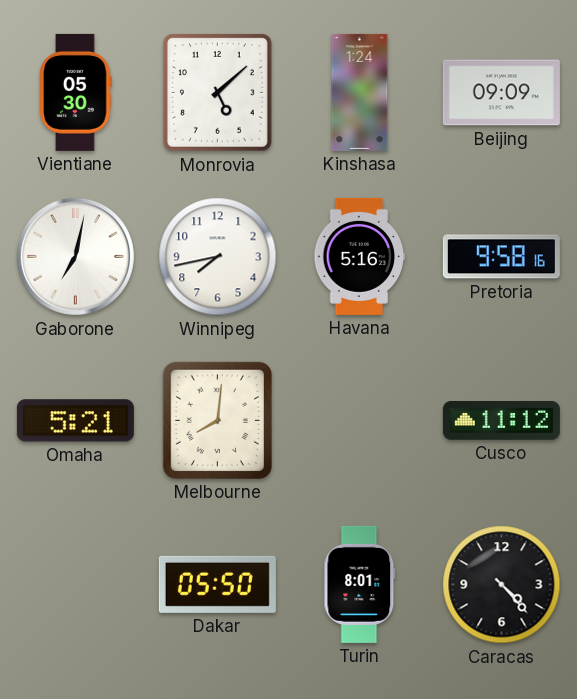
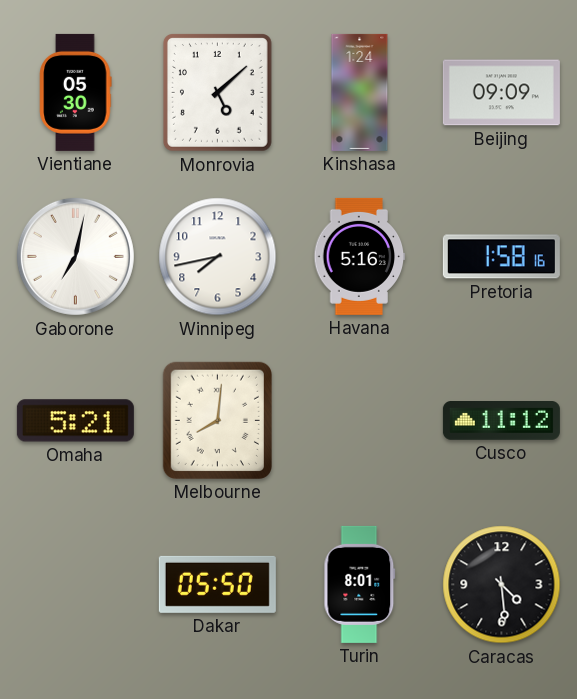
Pretoria: 9:58 -> 1:58 (501, 257)
Caracas: 4:23 -> 4:29 (502, 585)
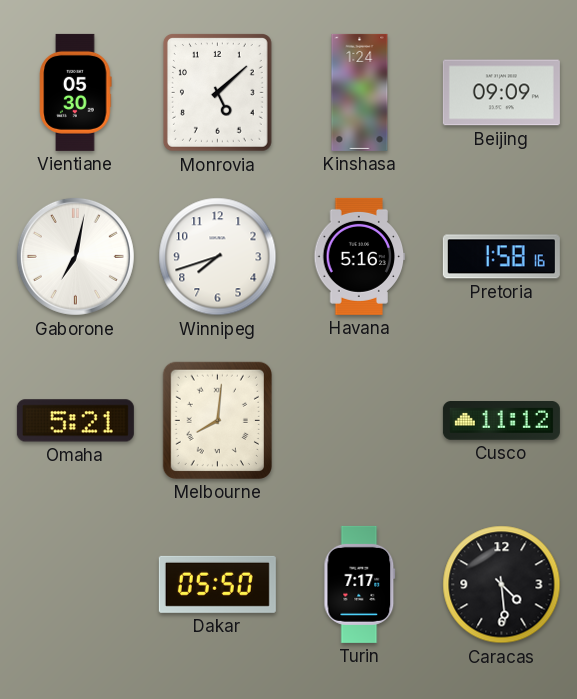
Winnipeg: 7:43 -> 7:42 (218, 257)
Turin: 8:01 -> 7:17 (360, 584)
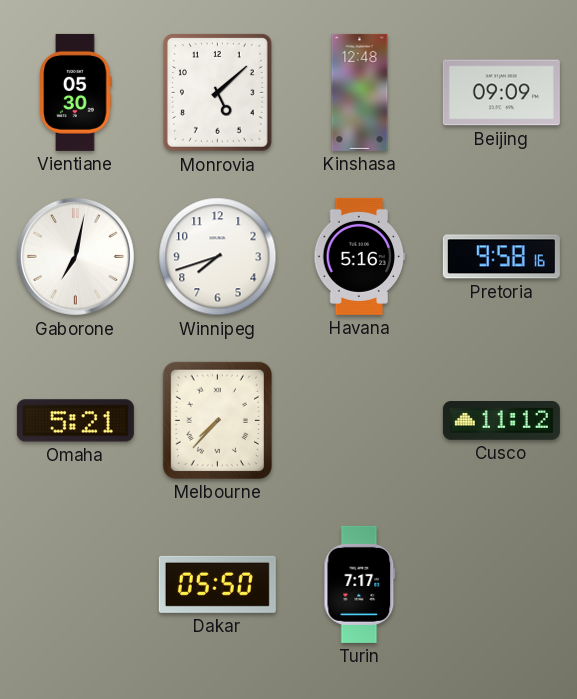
Kinshasa: 1:24 -> 12:48 (360, 92)
Pretoria: 1:58 -> 9:58 (501, 257)
Melbourne: 8:01 -> 7:37 (217, 420)
Caracas: 4:29 -> none (502, 585)
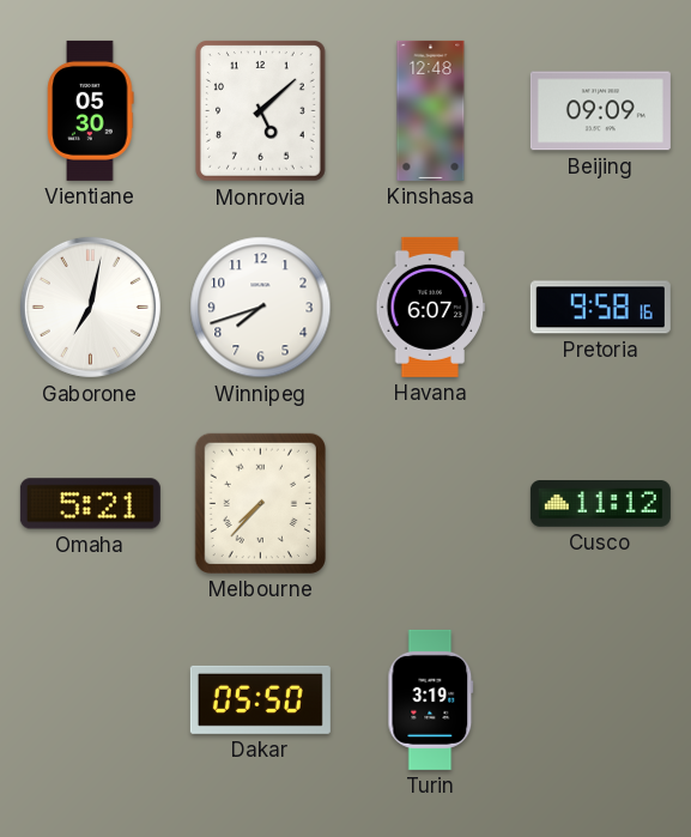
Havana: 5:16 -> 6:07 (431, 307)
Turin: 7:17 -> 3:19 (431, 699)
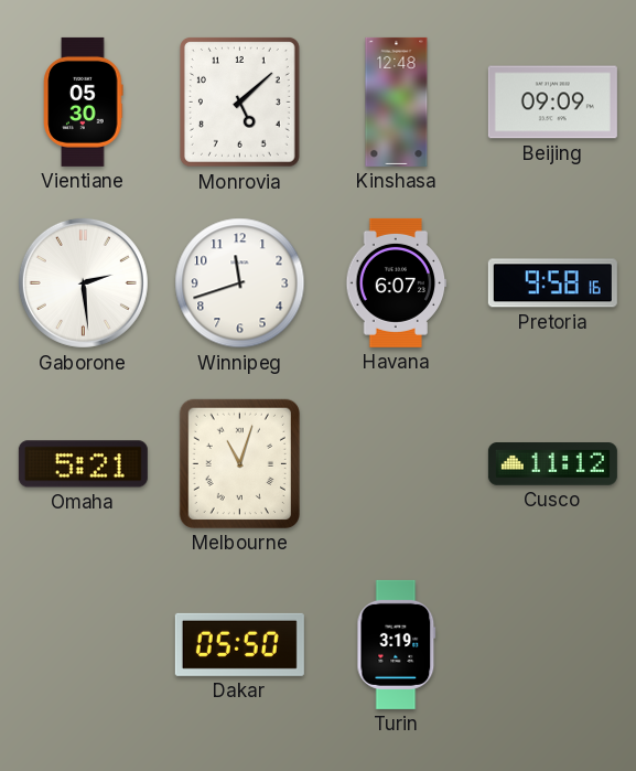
Gaborone: 7:02 -> 2:29 (83, 282)
Winnipeg: 7:42 -> 11:42 (240, 283)
Melbourne: 7:37 -> 11:03 (239, 463)
